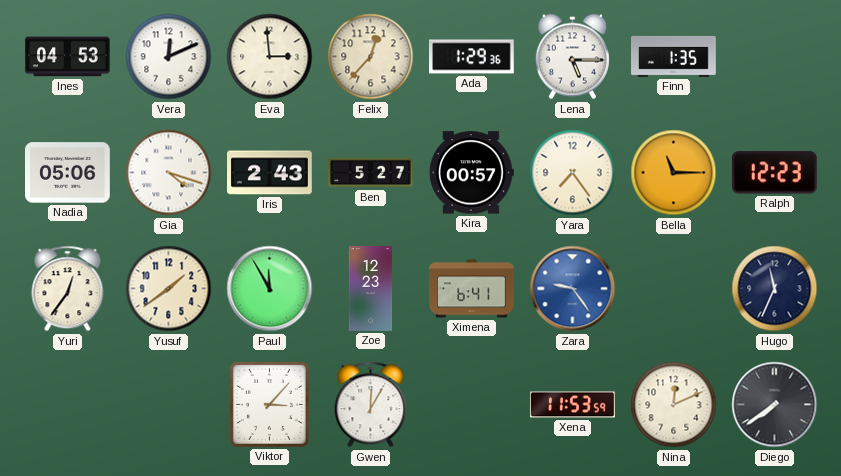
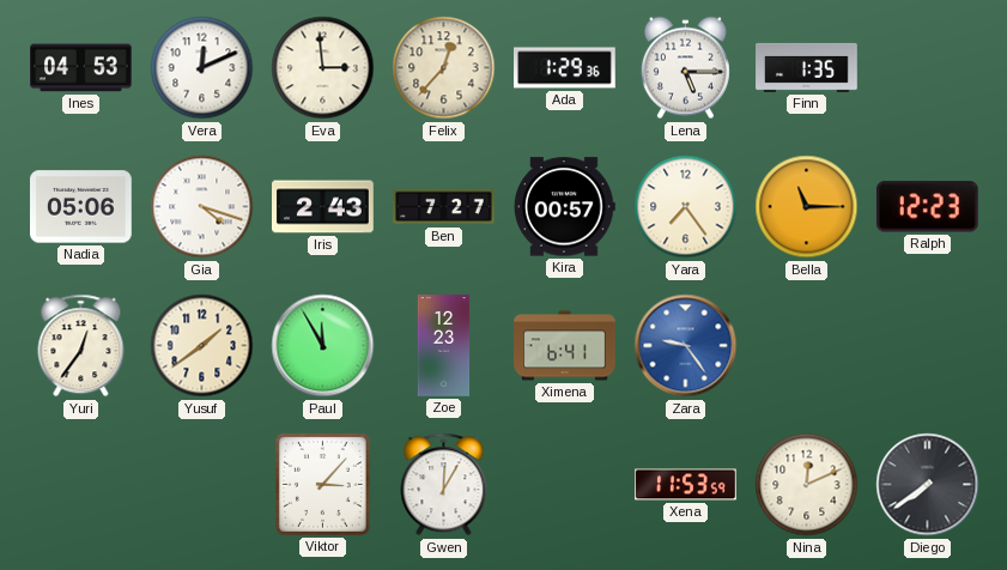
Ben: 5:27 -> 7:27 (444, 207)
Hugo: 11:34 -> none (775, 289)
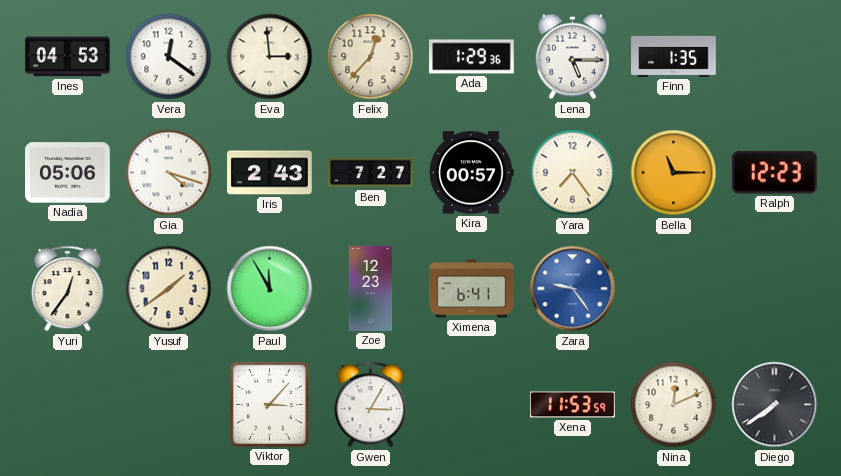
Vera: 12:11 -> 12:21 (169, 57)
Gwen: 12:05 -> 3:05 (371, 405)
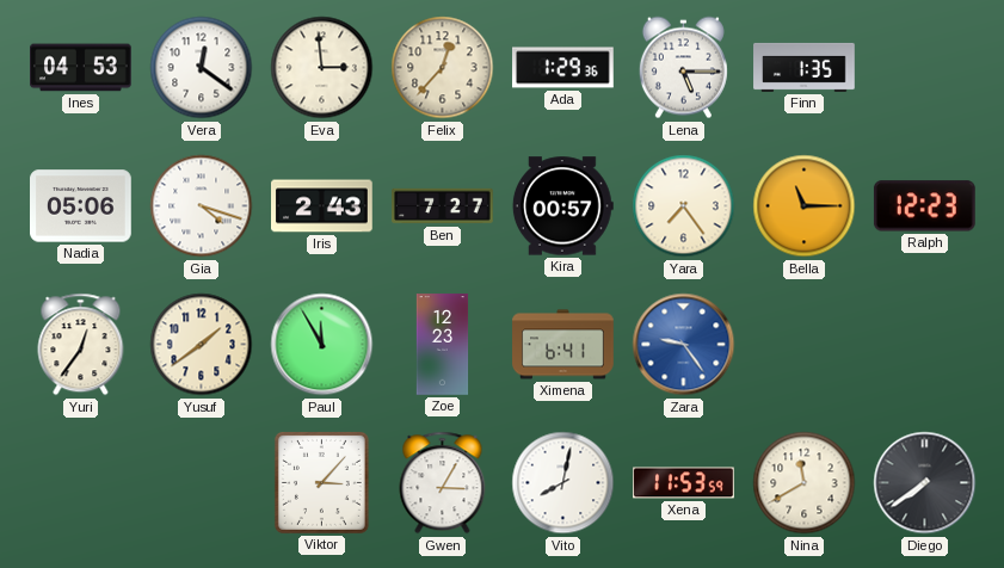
Vito: none -> 8:02 (563, 483)
Nina: 12:11 -> 11:40 (805, 483)
